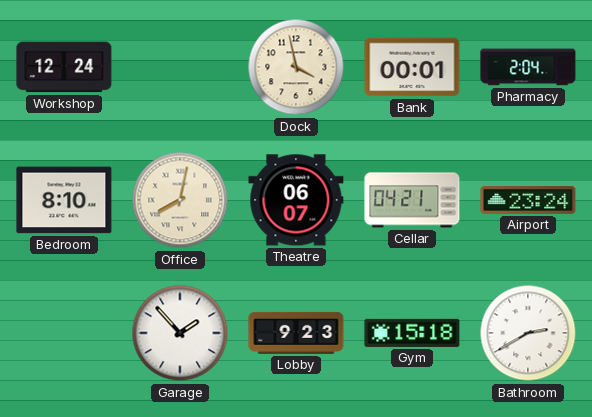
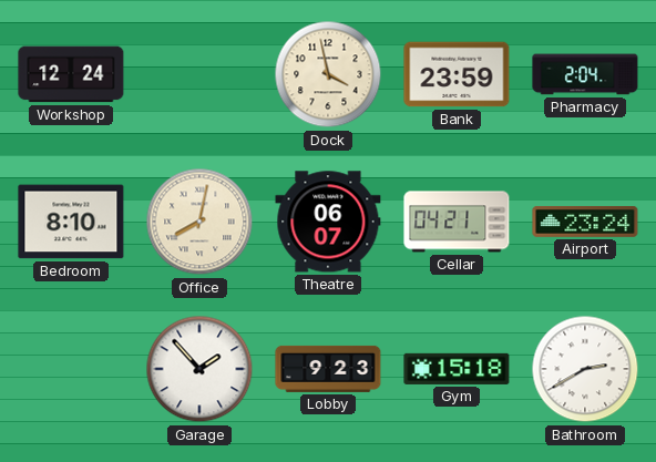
Bank: 00:01 -> 23:59 (457, 74)
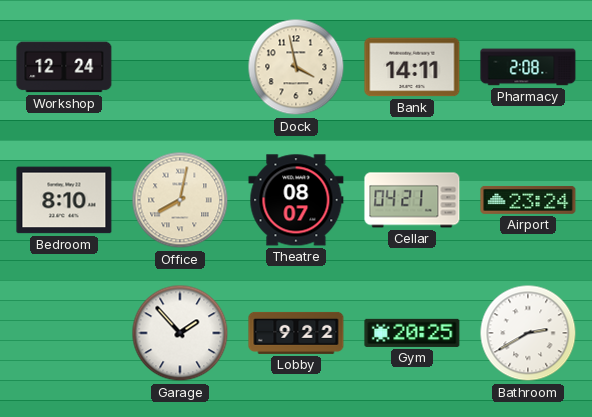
Bank: 23:59 -> 14:11 (412, 67)
Pharmacy: 2:04 -> 2:08 (528, 67)
Theatre: 06:07 -> 08:07 (296, 200)
Lobby: 9:23 -> 9:22 (296, 333)
Gym: 15:18 -> 20:25 (412, 333)
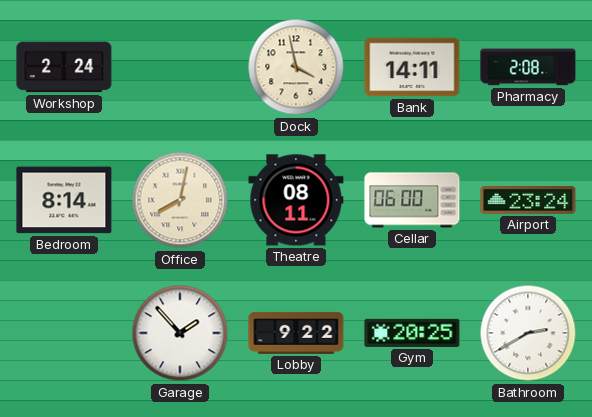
Workshop: 12:24 -> 2:24 (64, 67)
Bedroom: 8:10 -> 8:14 (64, 200)
Theatre: 08:07 -> 08:11 (296, 200)
Cellar: 04:21 -> 06:00 (412, 200)
